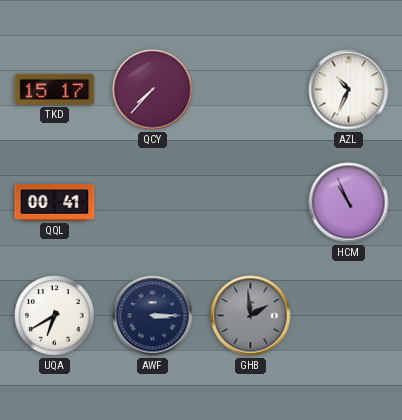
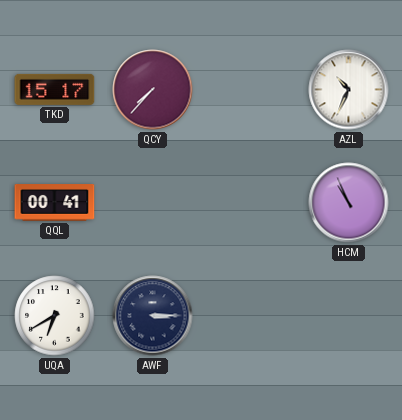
GHB: 1:59 -> none (251, 316)
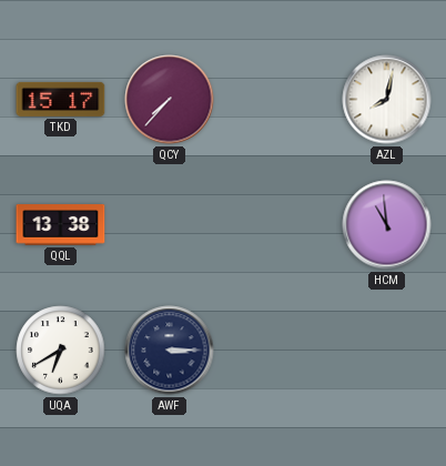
AZL: 10:34 -> 8:02 (387, 100)
QQL: 00:41 -> 13:38 (61, 225)
HCM: 10:56 -> 10:59 (387, 225)
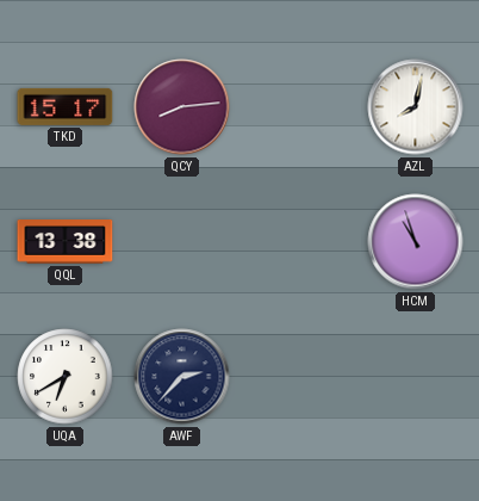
QCY: 7:37 -> 8:14 (182, 107)
HCM: 10:59 -> 10:57 (416, 242)
AWF: 3:15 -> 2:37 (182, 377)
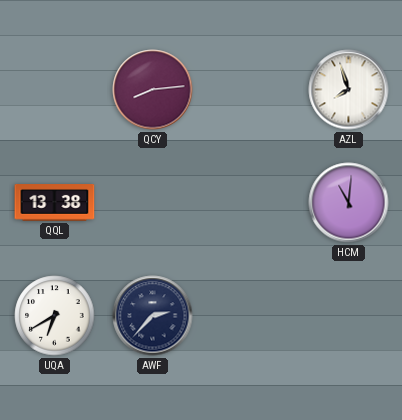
TKD: 15:17 -> none (66, 106)
AZL: 8:02 -> 7:57 (349, 90)
HCM: 10:57 -> 11:01 (349, 203)
